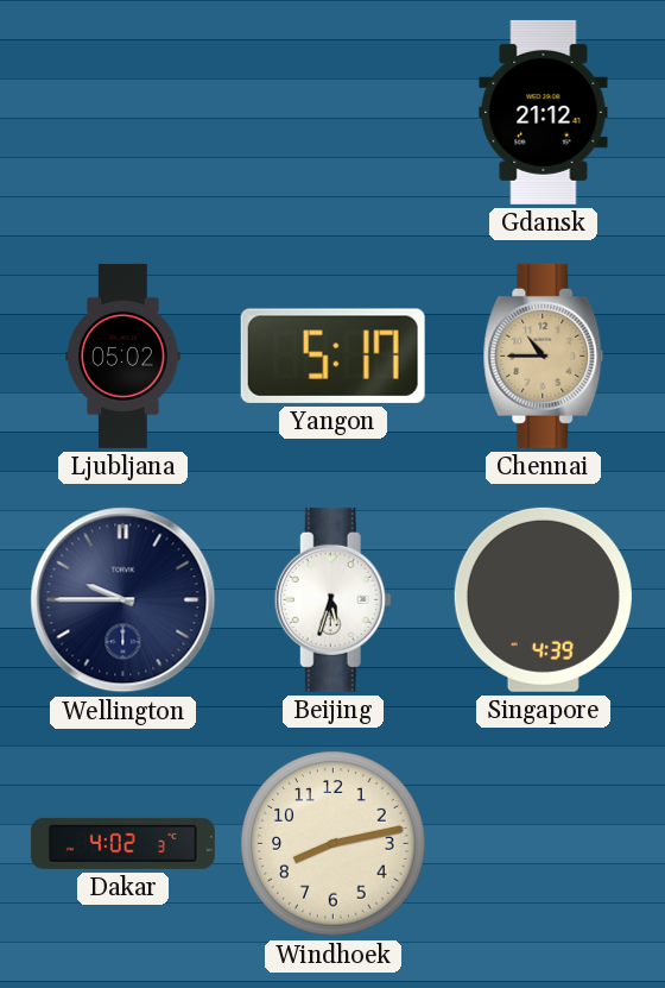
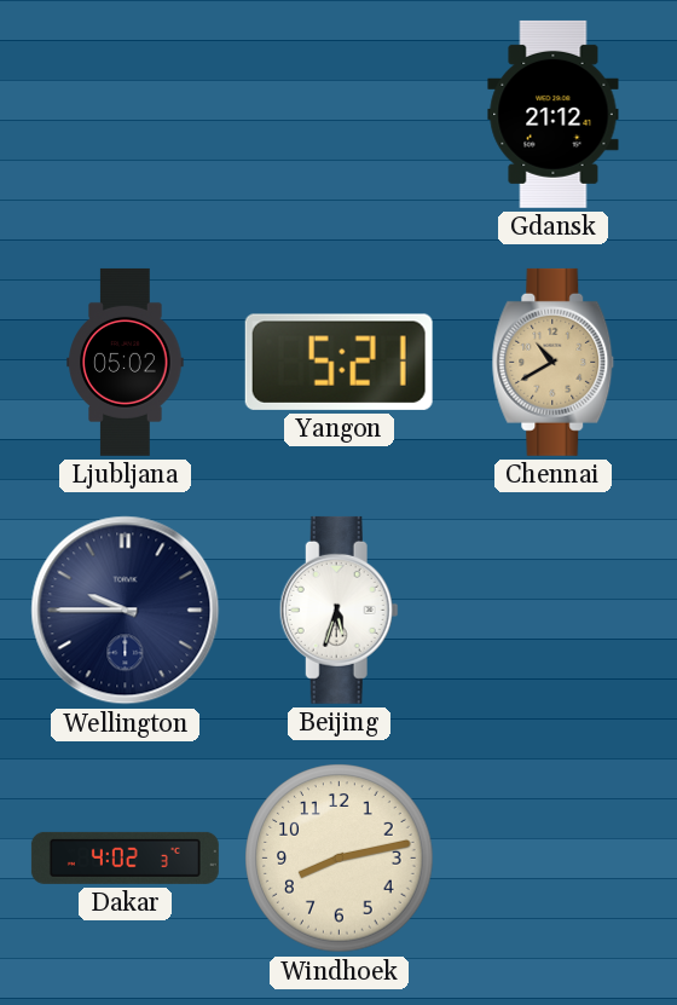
Yangon: 5:17 -> 5:21 (338, 362)
Chennai: 10:45 -> 10:40 (554, 362)
Singapore: 4:39 -> none (543, 599)
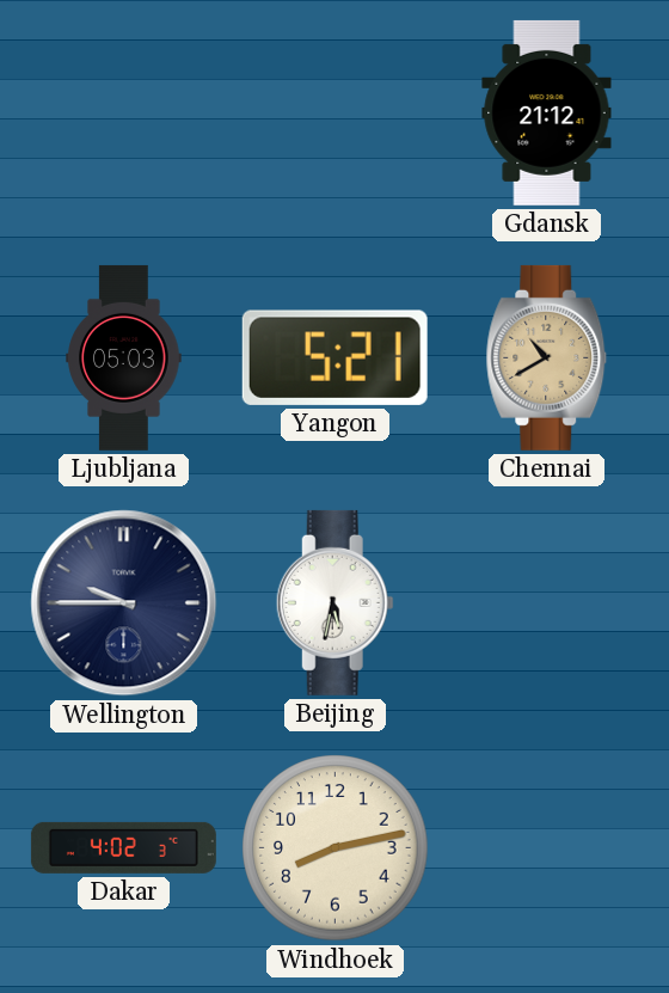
Ljubljana: 05:02 -> 05:03 (124, 357)
Beijing: 5:33 -> 5:32 (334, 602)
